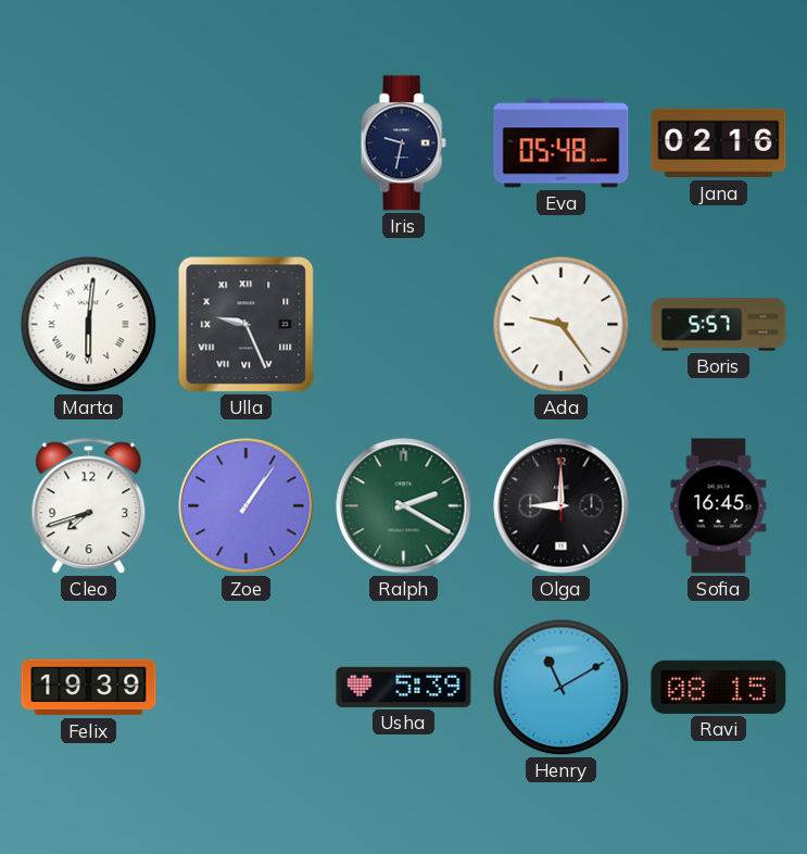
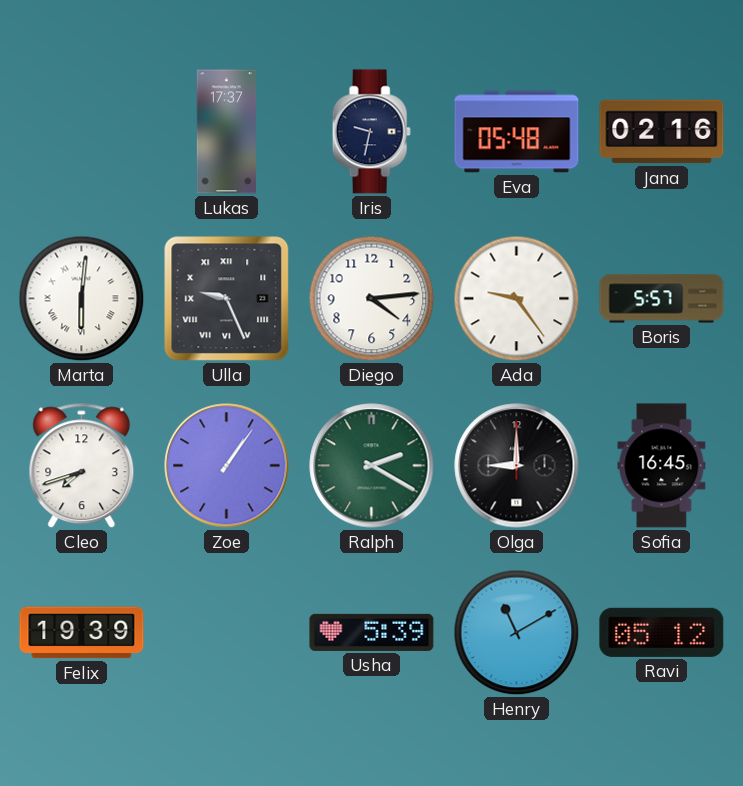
Lukas: none -> 17:37 (226, 132)
Diego: none -> 4:14 (372, 299)
Ravi: 08:15 -> 05:12 (662, 632)
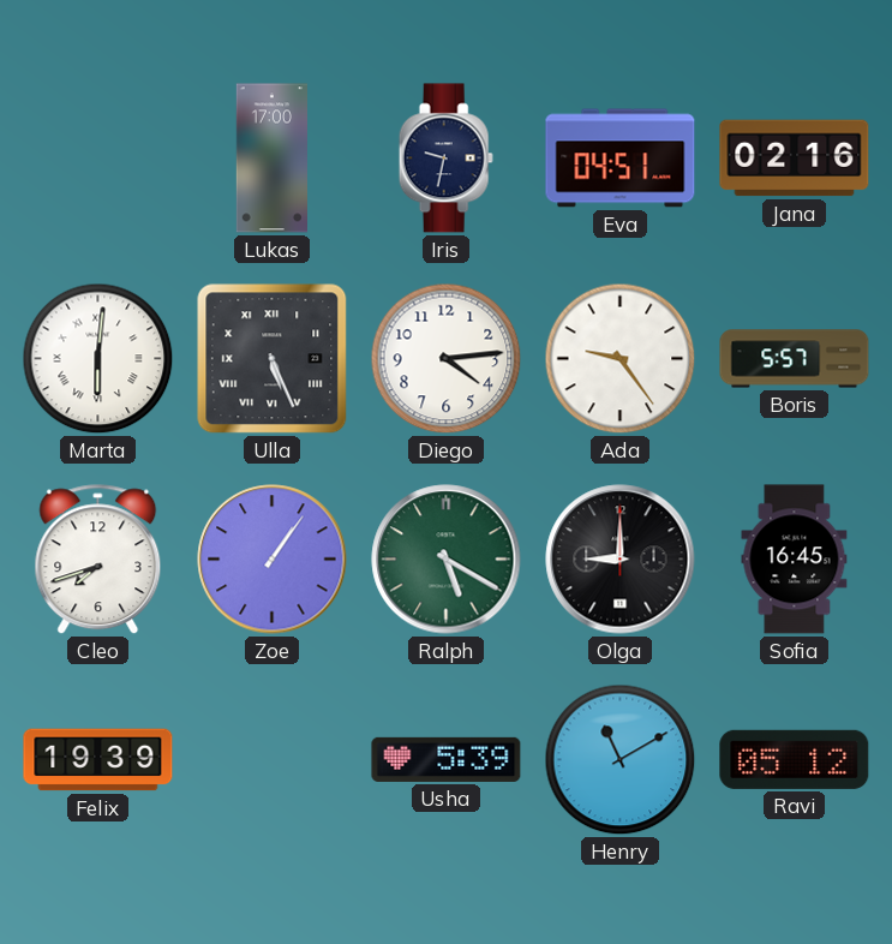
Lukas: 17:37 -> 17:00 (271, 159)
Eva: 05:48 -> 04:51 (621, 159)
Ulla: 9:26 -> 5:26 (273, 359)
Ralph: 2:20 -> 5:20 (447, 560)
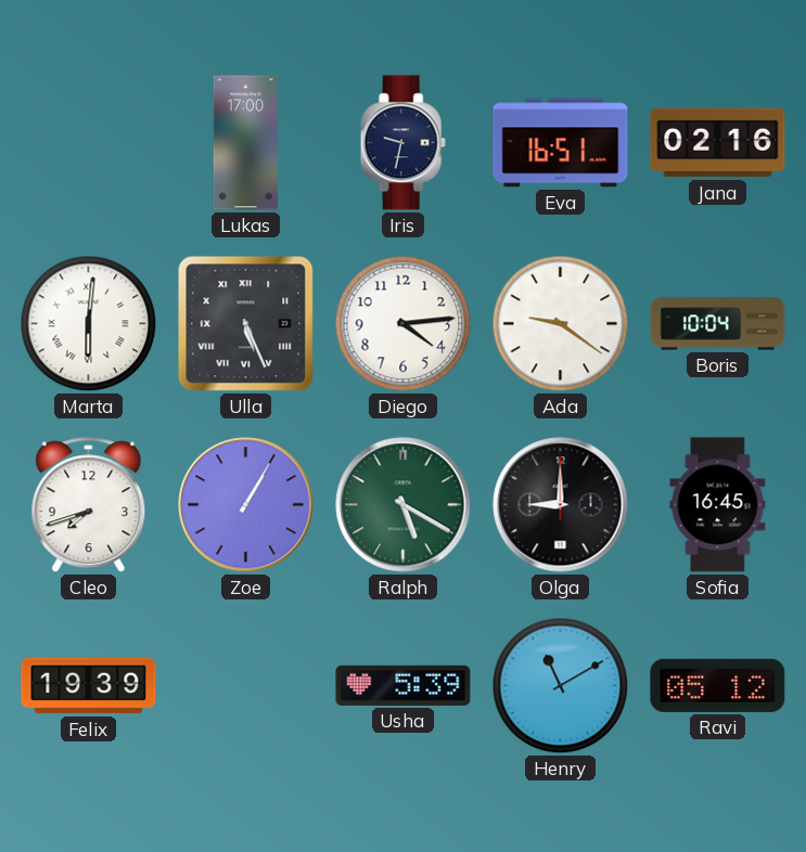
Eva: 04:51 -> 16:51 (561, 143)
Ada: 9:24 -> 9:21 (561, 324)
Boris: 5:57 -> 10:04 (718, 324)
Zoe: 1:06 -> 1:05 (246, 505)
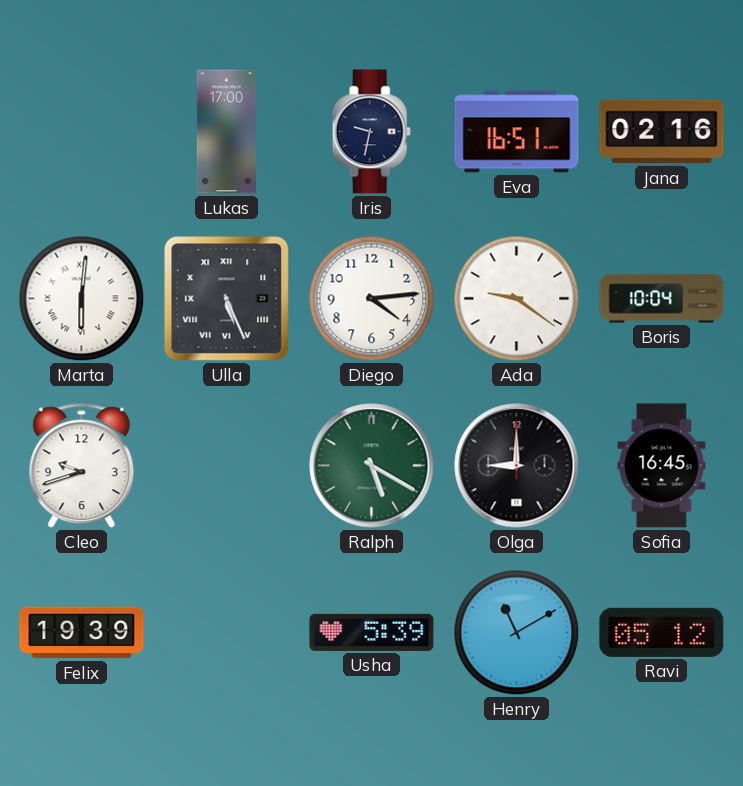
Cleo: 7:42 -> 9:42 (82, 466)
Zoe: 1:05 -> none (246, 505)
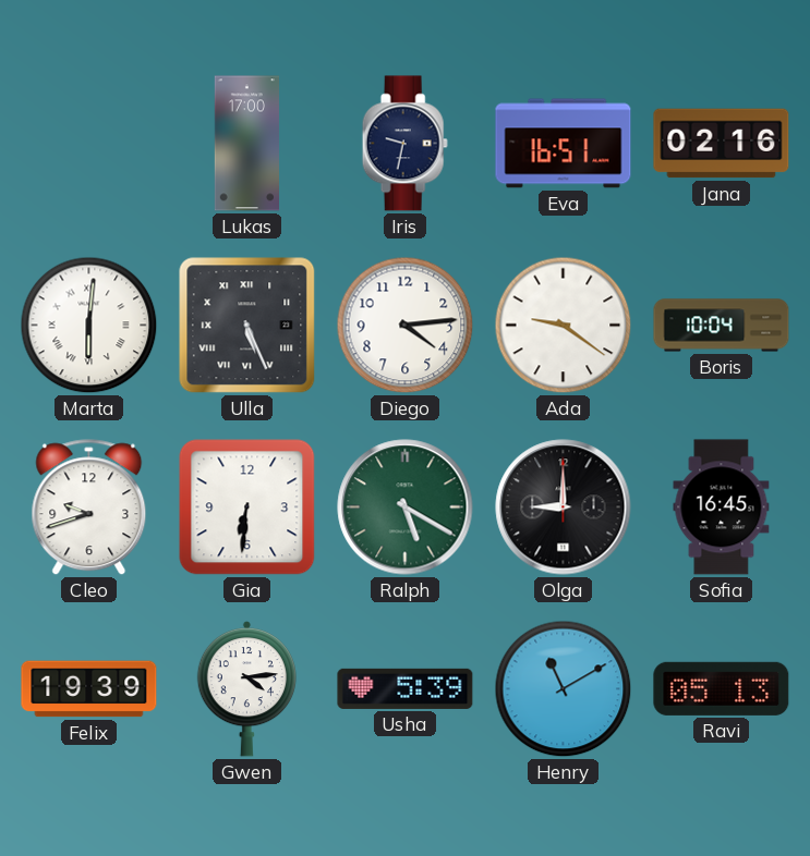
Gia: none -> 6:31 (247, 508)
Gwen: none -> 4:14 (247, 688)
Ravi: 05:12 -> 05:13 (722, 688)
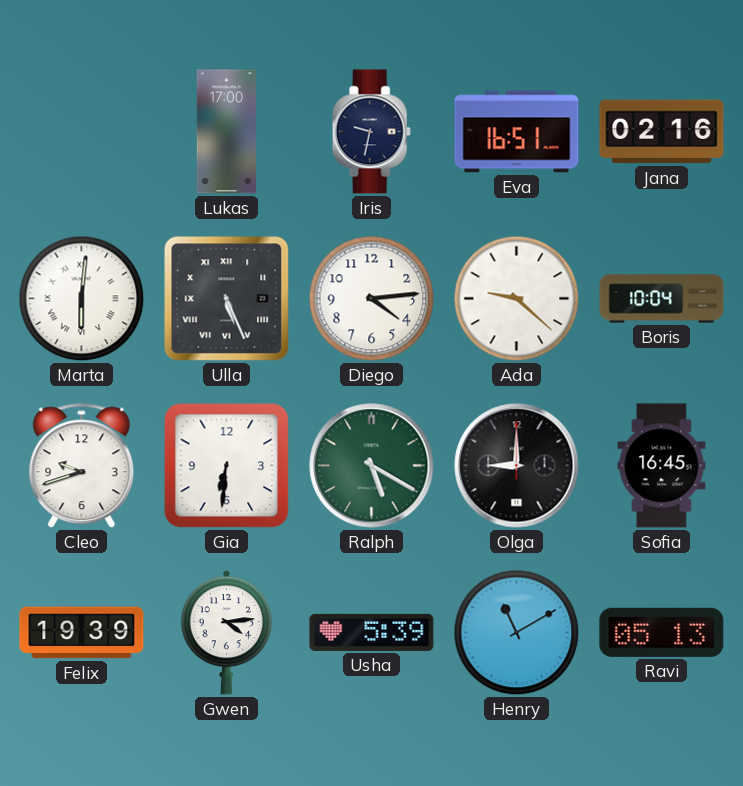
Ada: 9:21 -> 9:22 (517, 299)
